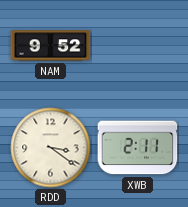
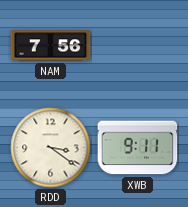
NAM: 9:52 -> 7:56 (51, 46)
XWB: 2:11 -> 9:11 (138, 148)
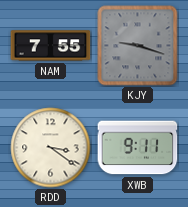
NAM: 7:56 -> 7:55 (51, 46)
KJY: none -> 9:18 (138, 46)
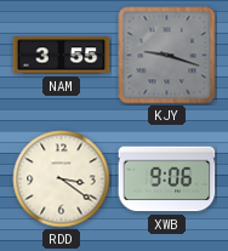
NAM: 7:55 -> 3:55 (62, 56)
XWB: 9:11 -> 9:06 (167, 179)
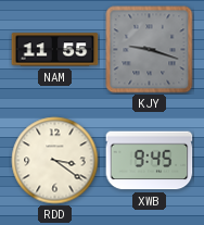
NAM: 3:55 -> 11:55 (55, 50)
XWB: 9:06 -> 9:45 (150, 161)
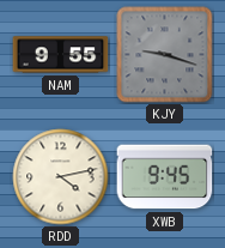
NAM: 11:55 -> 9:55 (61, 55)
RDD: 3:21 -> 4:13 (61, 177)
